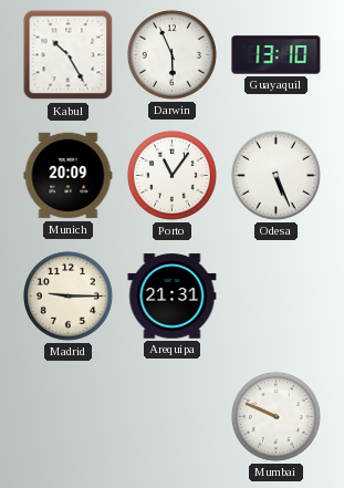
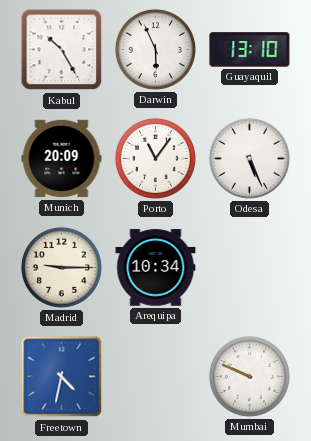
Arequipa: 21:31 -> 10:34 (156, 268)
Freetown: none -> 4:32 (62, 377)
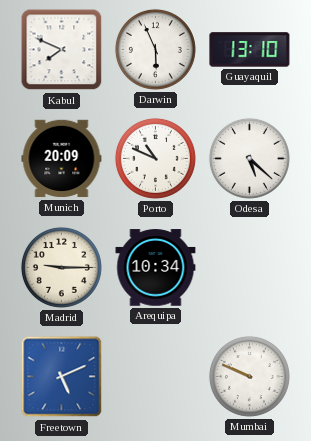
Kabul: 10:25 -> 7:49 (62, 50)
Porto: 11:06 -> 10:49 (155, 158)
Odesa: 5:26 -> 5:22 (249, 158)
Freetown: 4:32 -> 5:11 (62, 377)
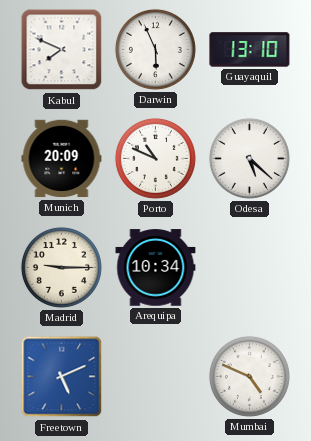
Mumbai: 9:49 -> 4:49 (249, 376)
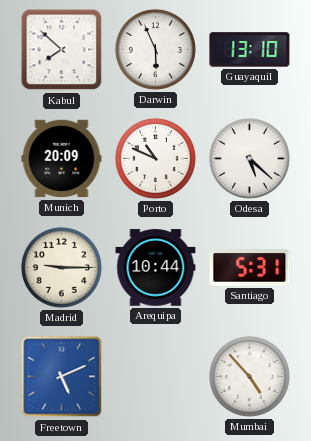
Kabul: 7:49 -> 7:52 (62, 50)
Arequipa: 10:34 -> 10:44 (156, 268)
Santiago: none -> 5:31 (250, 268)
Mumbai: 4:49 -> 4:53 (249, 376)
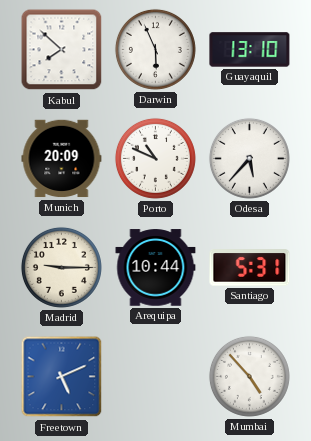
Odesa: 5:22 -> 5:37 (249, 158)
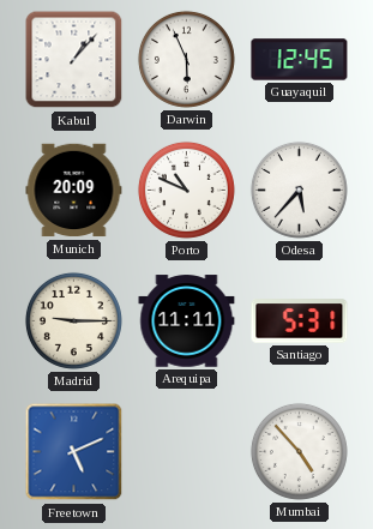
Kabul: 7:52 -> 1:07 (74, 60)
Guayaquil: 13:10 -> 12:45 (300, 60)
Arequipa: 10:44 -> 11:11 (187, 321)
